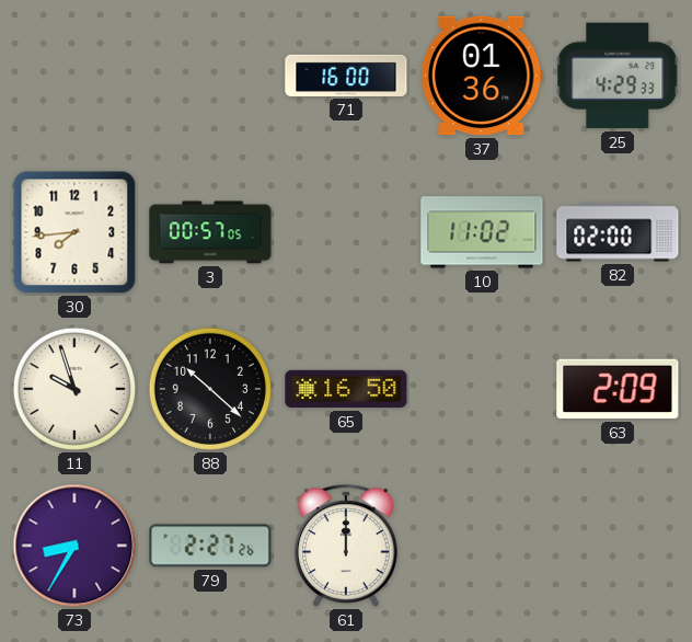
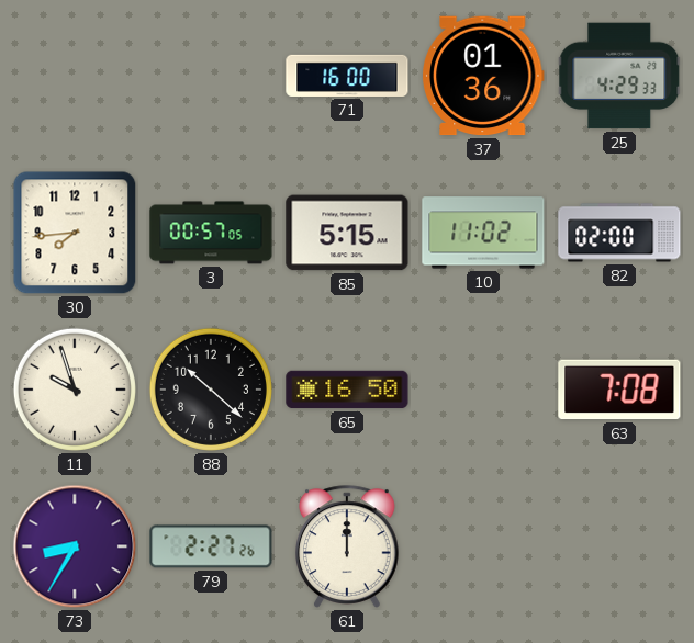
85: none -> 5:15 (347, 233)
63: 2:09 -> 7:08 (619, 390)
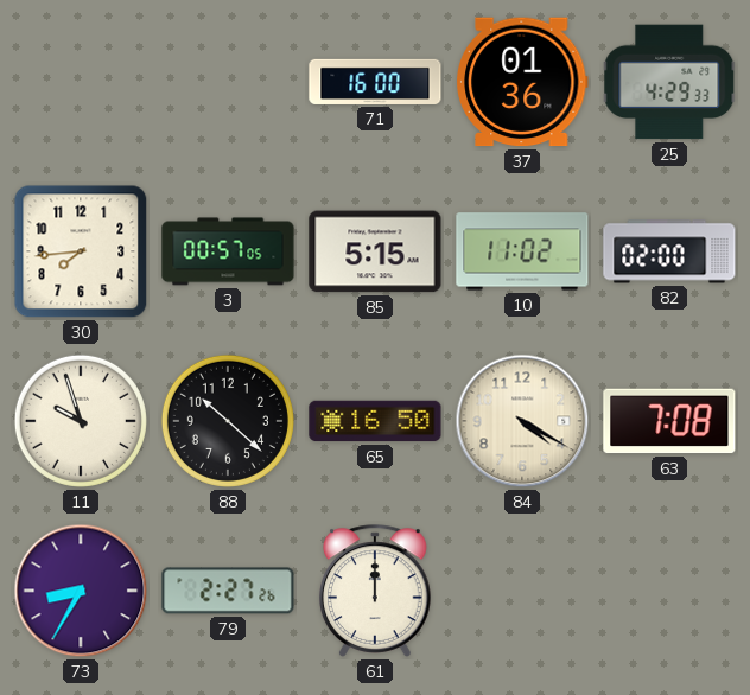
84: none -> 4:20 (522, 421)
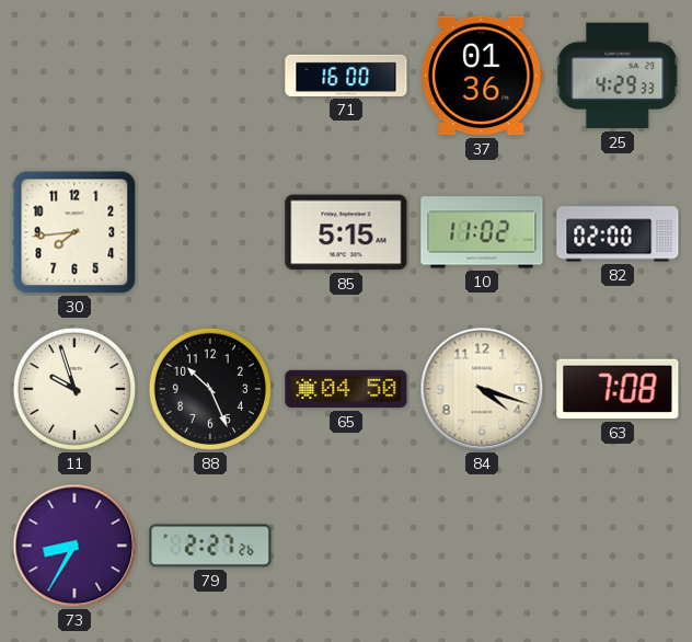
3: 00:57 -> none (228, 251)
88: 10:22 -> 10:26 (210, 389)
65: 16:50 -> 04:50 (346, 389)
84: 4:20 -> 4:18 (482, 389)
61: 12:00 -> none (376, 591)
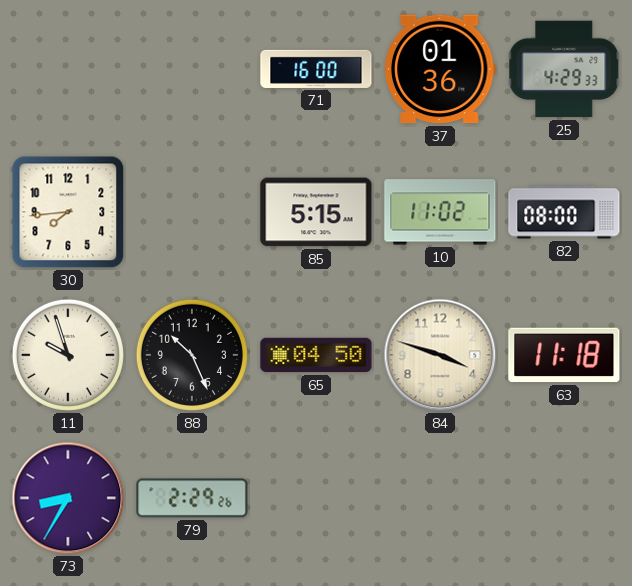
82: 02:00 -> 08:00 (564, 212)
84: 4:18 -> 3:48 (440, 355)
63: 7:08 -> 11:18 (564, 355)
79: 2:27 -> 2:29 (192, 498)
